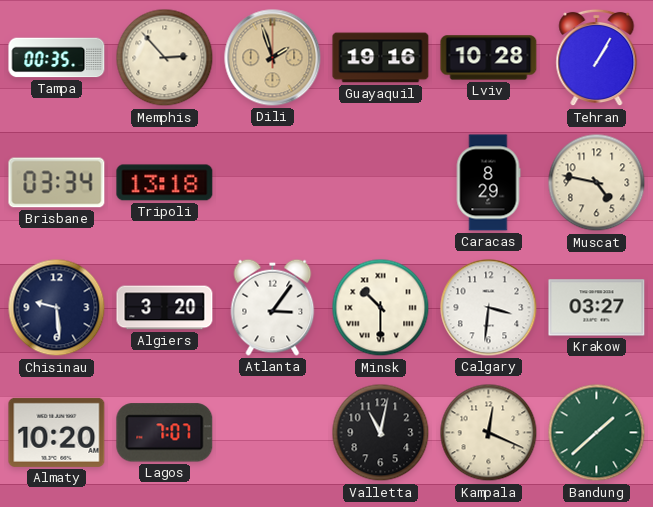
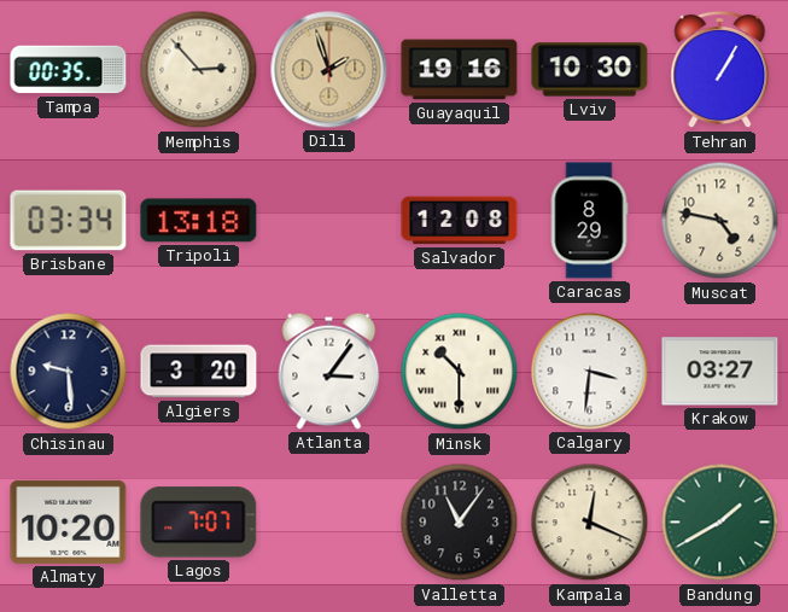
Lviv: 10:28 -> 10:30 (590, 70)
Salvador: none -> 12:08 (460, 221)
Valletta: 11:02 -> 11:06 (460, 523)
Bandung: 1:38 -> 1:40 (720, 523)
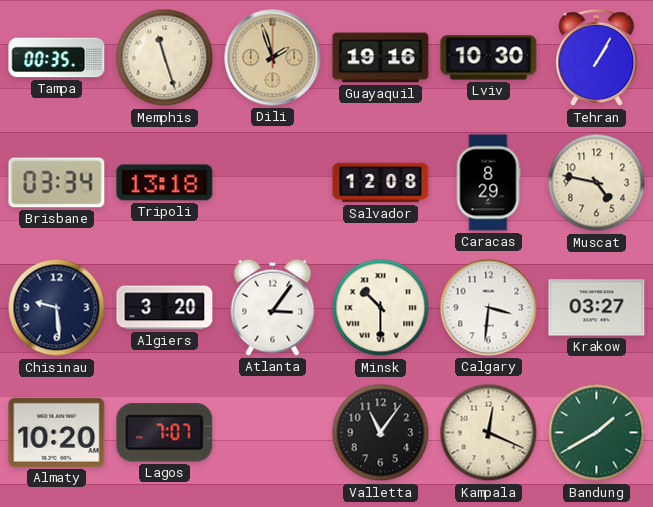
Memphis: 2:53 -> 11:27 (165, 58)
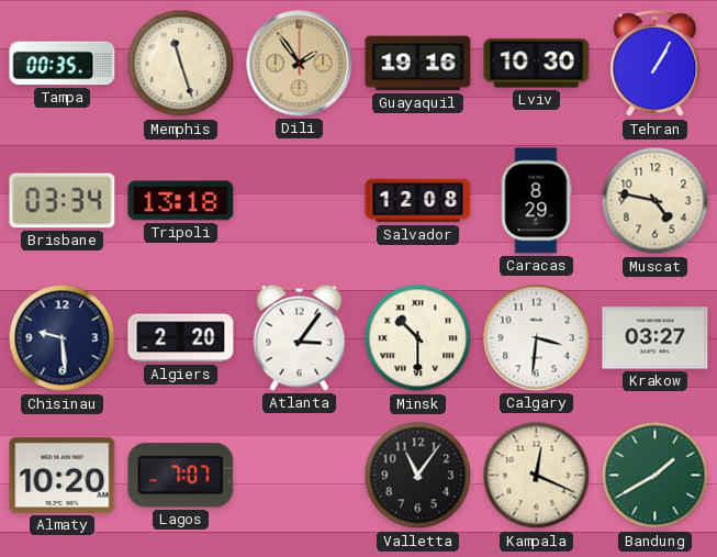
Dili: 1:57 -> 1:54 (300, 64)
Algiers: 3:20 -> 2:20 (181, 338)
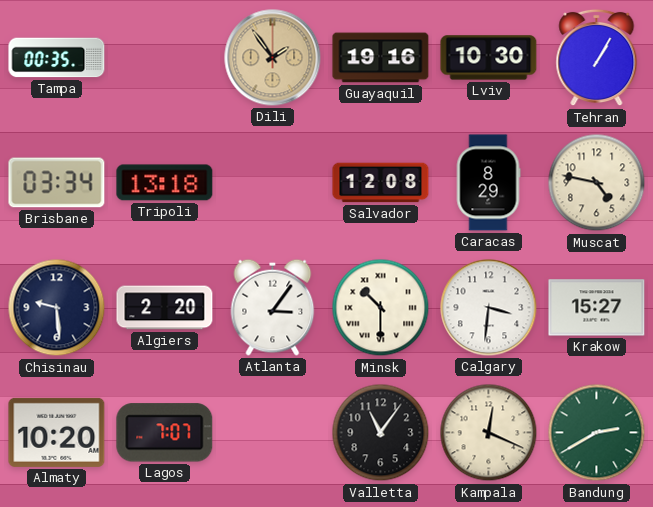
Memphis: 11:27 -> none (181, 64)
Krakow: 03:27 -> 15:27 (597, 308)
Bandung: 1:40 -> 2:40 (597, 433)
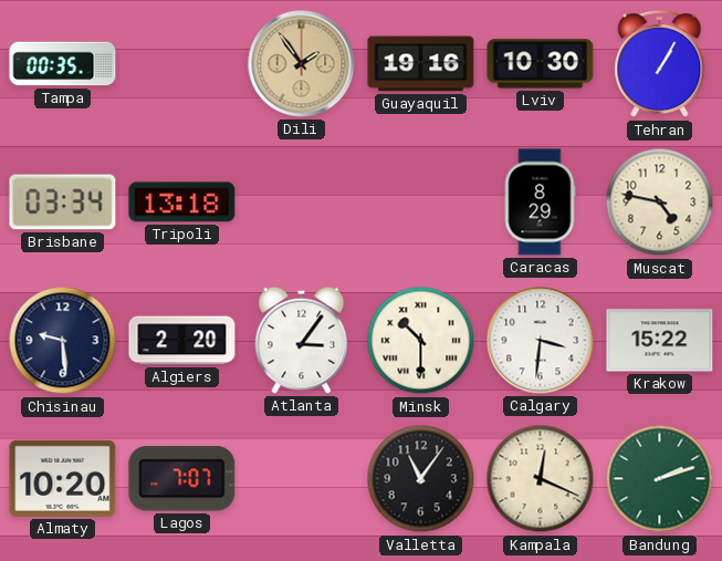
Salvador: 12:08 -> none (381, 183)
Krakow: 15:27 -> 15:22 (660, 341)
Bandung: 2:40 -> 2:12 (660, 479)
